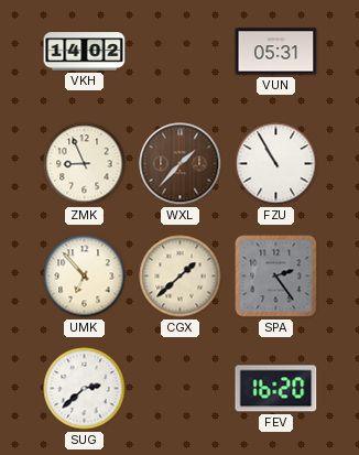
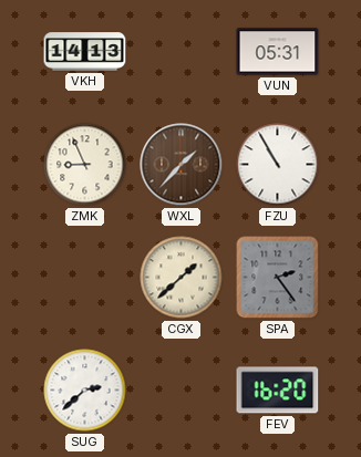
VKH: 14:02 -> 14:13 (85, 52)
UMK: 6:53 -> none (85, 277)
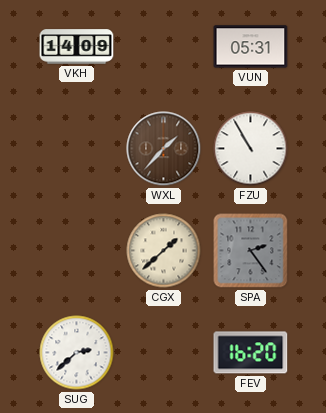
VKH: 14:13 -> 14:09 (77, 47)
ZMK: 8:56 -> none (85, 165)
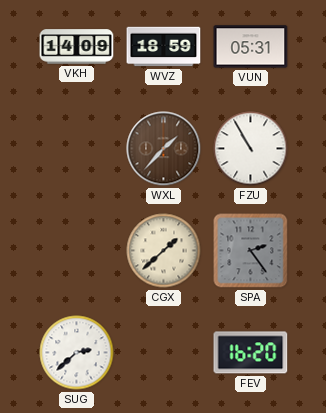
WVZ: none -> 18:59 (164, 47)
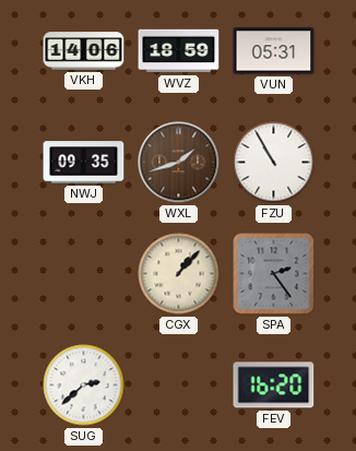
VKH: 14:09 -> 14:06 (84, 51)
NWJ: none -> 09:35 (84, 163)
WXL: 1:37 -> 1:42 (179, 163)
CGX: 1:38 -> 1:07 (179, 274)
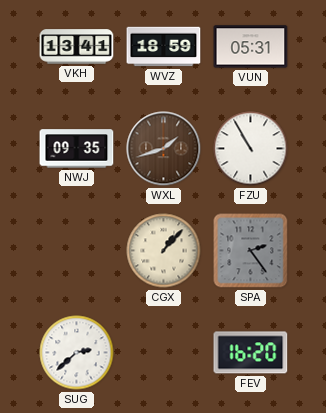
VKH: 14:06 -> 13:41 (77, 47)
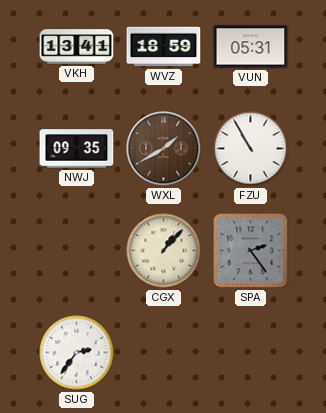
WXL: 1:42 -> 1:40 (164, 149)
SUG: 2:38 -> 2:36 (77, 353)
FEV: 16:20 -> none (251, 353)
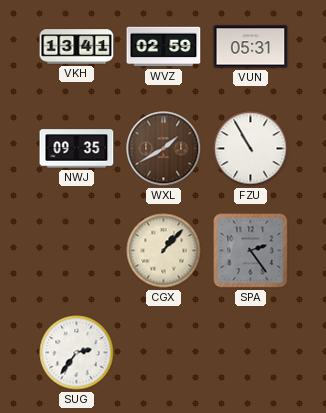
WVZ: 18:59 -> 02:59 (164, 47)
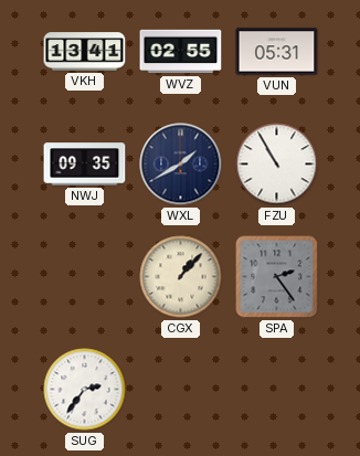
WVZ: 02:59 -> 02:55 (181, 52)
WXL dial: brown -> navy (181, 165)
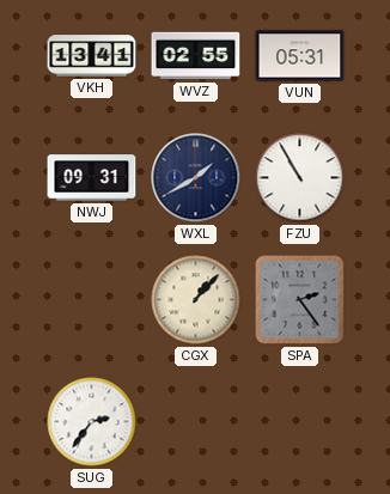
NWJ: 09:35 -> 09:31 (92, 178)
